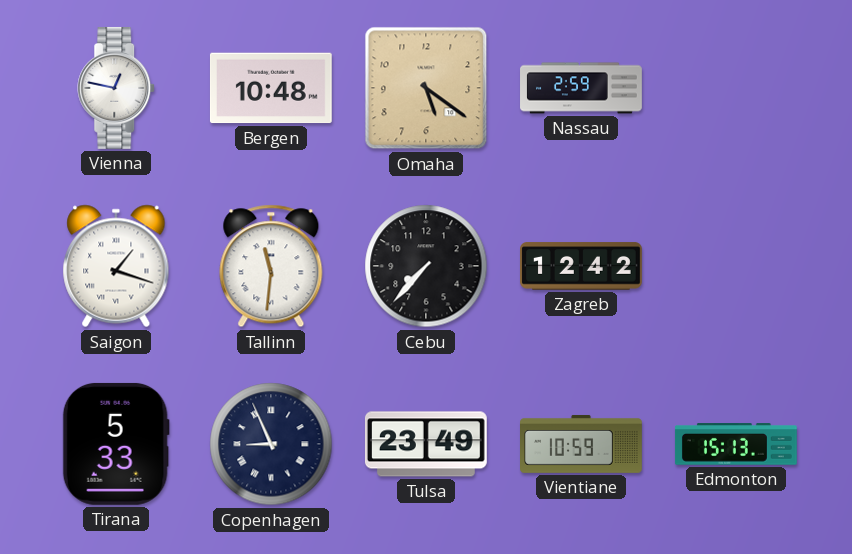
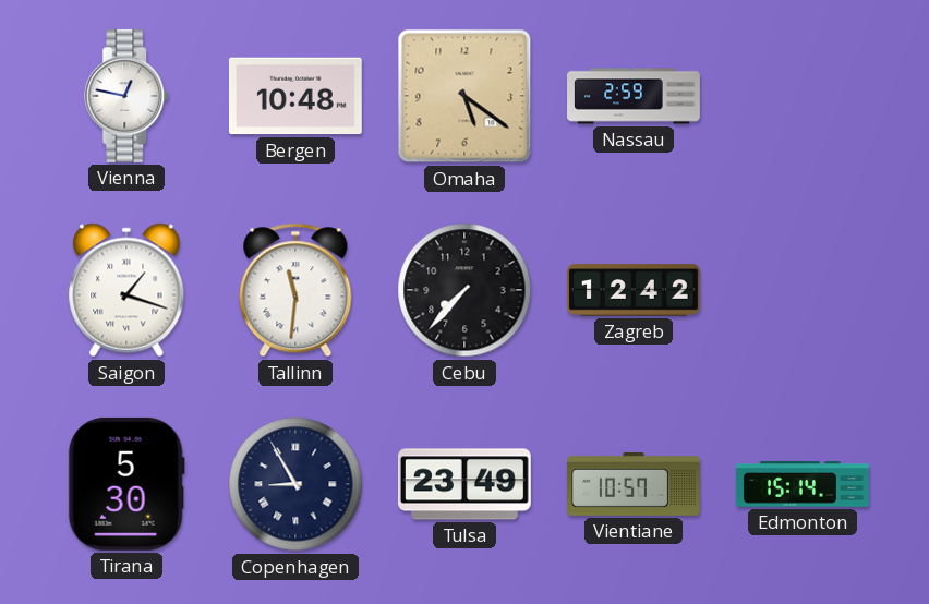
Tirana: 5:33 -> 5:30 (126, 484)
Copenhagen: 8:56 -> 8:55 (295, 484)
Vientiane: 10:59 -> 10:57 (635, 484)
Edmonton: 15:13 -> 15:14 (803, 484)
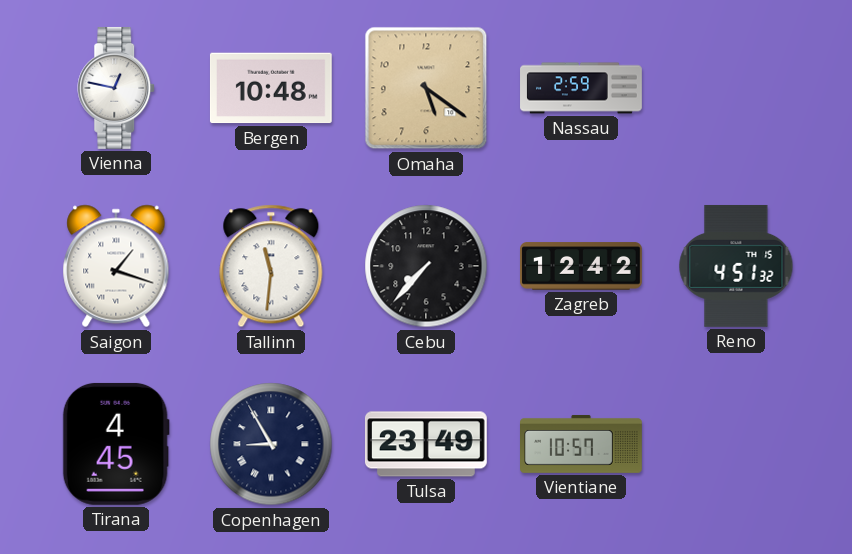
Reno: none -> 4:51 (736, 266)
Tirana: 5:30 -> 4:45 (116, 444)
Edmonton: 15:14 -> none (803, 484)
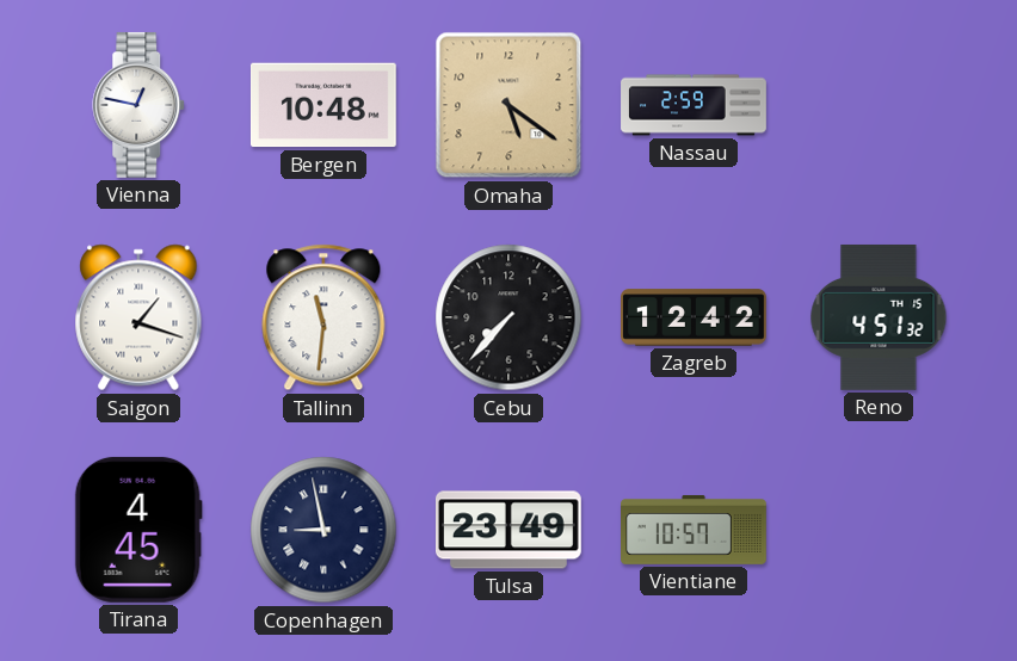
Copenhagen: 8:55 -> 8:58 (323, 530)
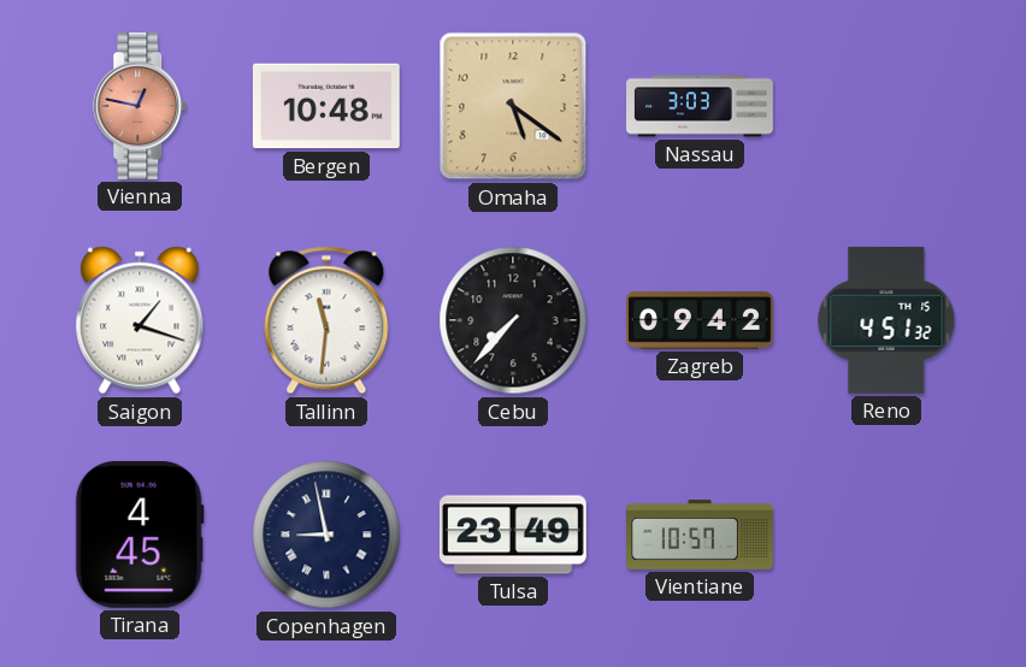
Vienna dial: white -> salmon (141, 106)
Nassau: 2:59 -> 3:03 (700, 106)
Zagreb: 12:42 -> 09:42 (701, 320)
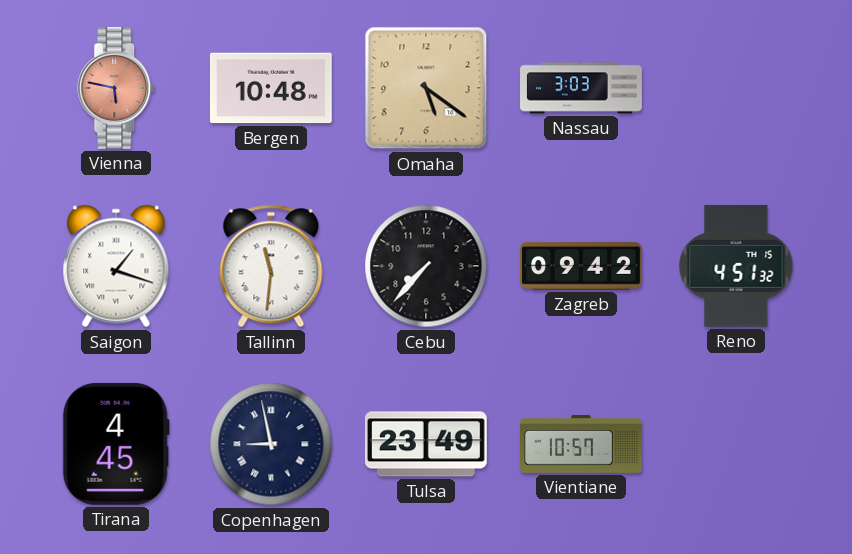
Vienna: 12:47 -> 5:47 (117, 88)
